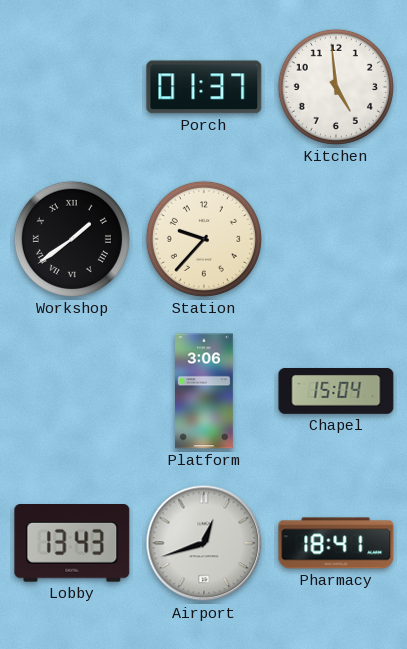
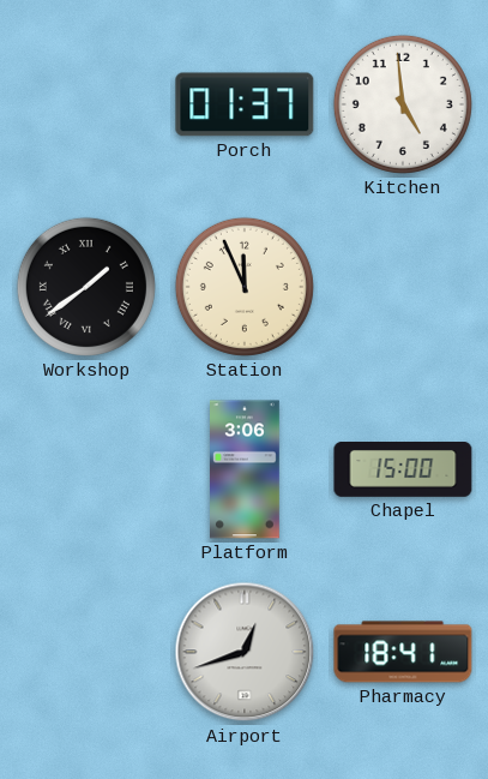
Station: 9:37 -> 11:56 (245, 287)
Chapel: 15:04 -> 15:00 (403, 471)
Lobby: 13:43 -> none (72, 544)
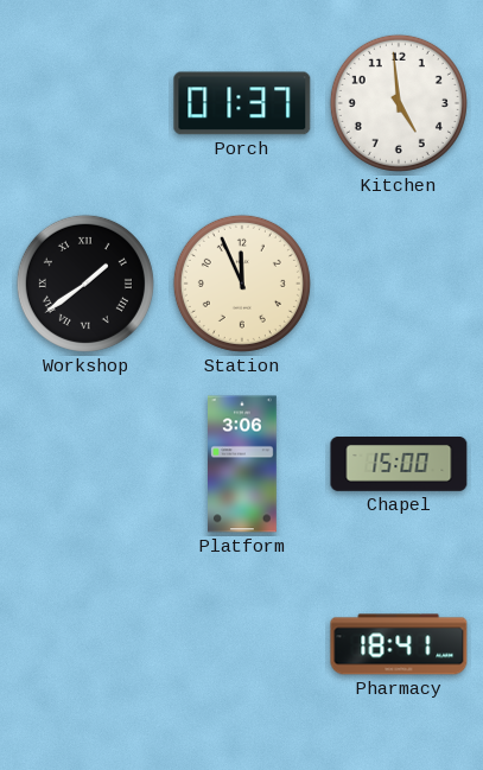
Airport: 12:42 -> none (245, 652)
